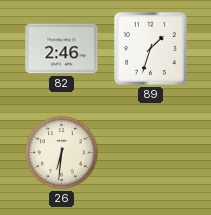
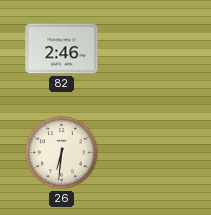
89: 1:33 -> none (150, 48)
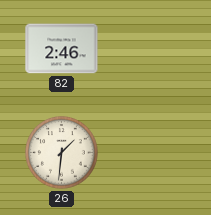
26: 6:31 -> 1:31 (62, 153)
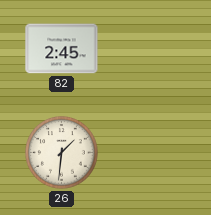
82: 2:46 -> 2:45 (62, 49)
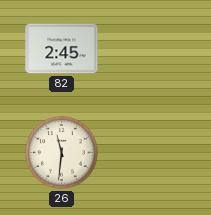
26: 1:31 -> 11:31 (62, 153)
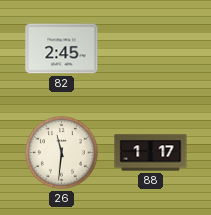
88: none -> 1:17 (151, 153)
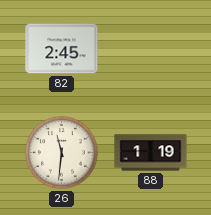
88: 1:17 -> 1:19 (151, 153)
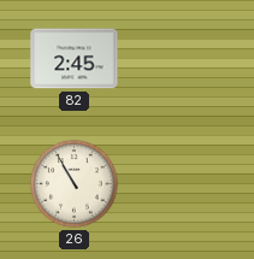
26: 11:31 -> 10:55 (75, 184)
88: 1:19 -> none (151, 153)
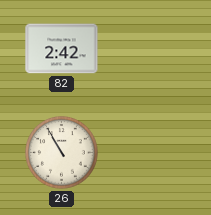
82: 2:45 -> 2:42 (62, 49)
